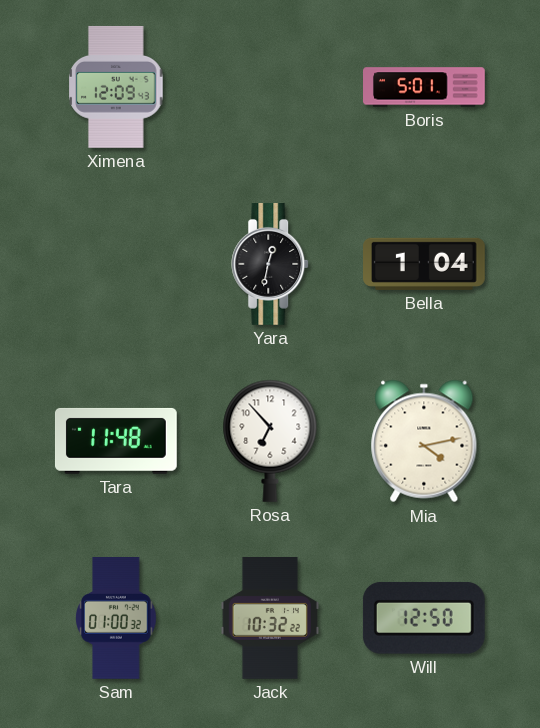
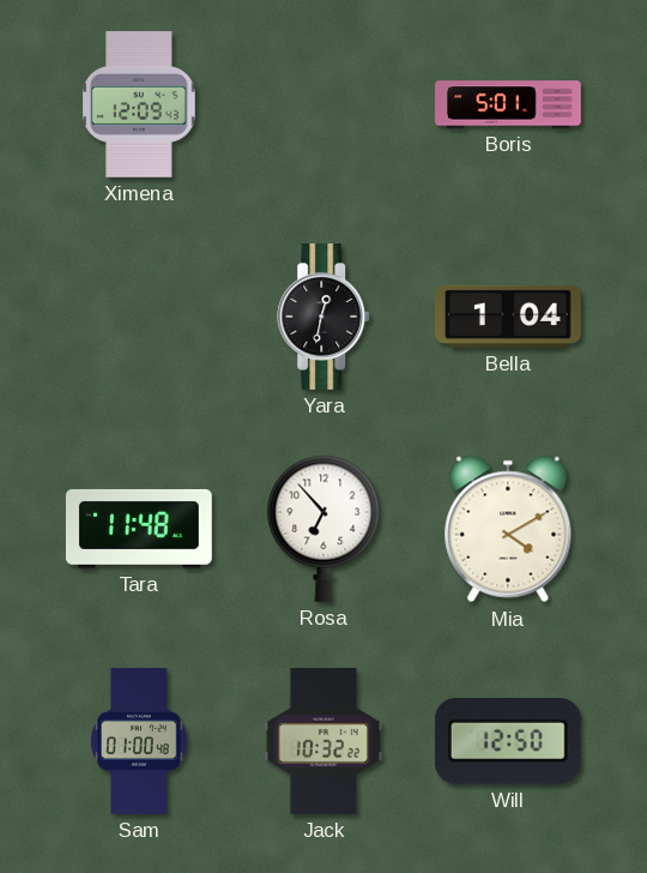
Mia: 4:13 -> 4:10 (508, 529)
Sam: 01:00:32 -> 01:00:48 (139, 742)
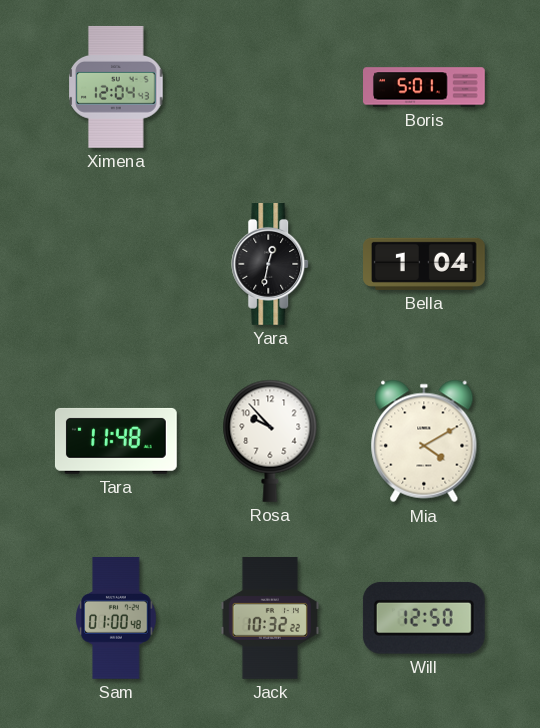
Ximena: 12:09 -> 12:04 (116, 87)
Rosa: 6:53 -> 9:53 (270, 441)
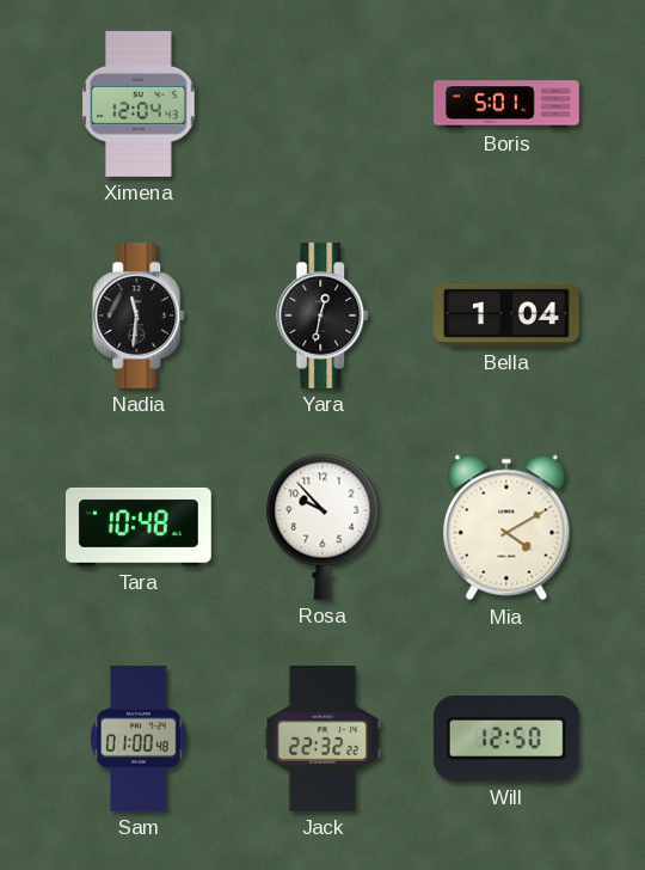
Nadia: none -> 11:31 (140, 317)
Tara: 11:48 -> 10:48 (139, 527)
Jack: 10:32 -> 22:32 (321, 740)
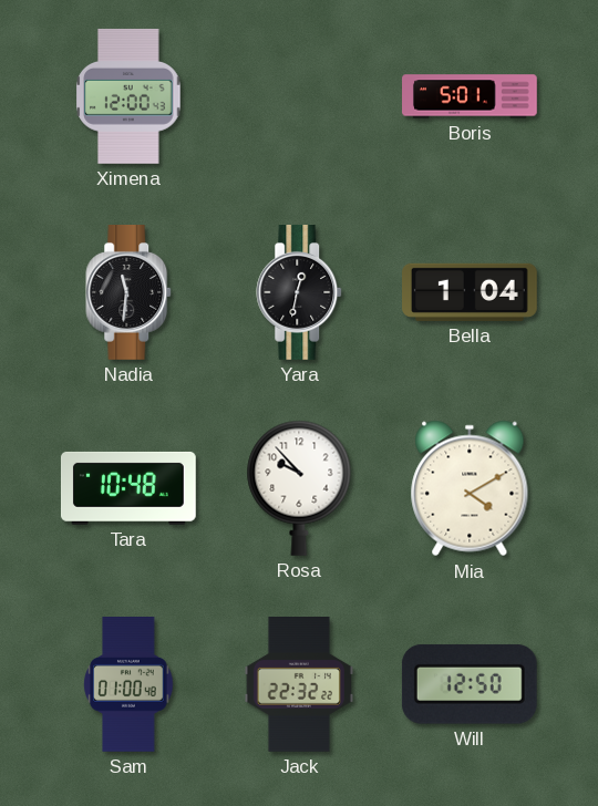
Ximena: 12:04 -> 12:00 (128, 96)
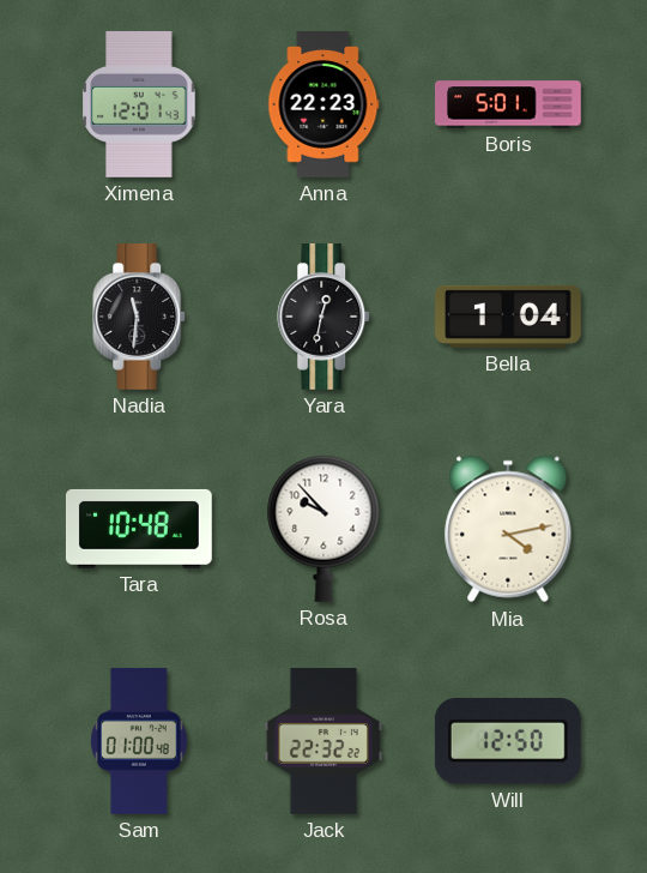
Ximena: 12:00 -> 12:01 (139, 104)
Anna: none -> 22:23 (323, 106)
Mia: 4:10 -> 4:13 (508, 529)
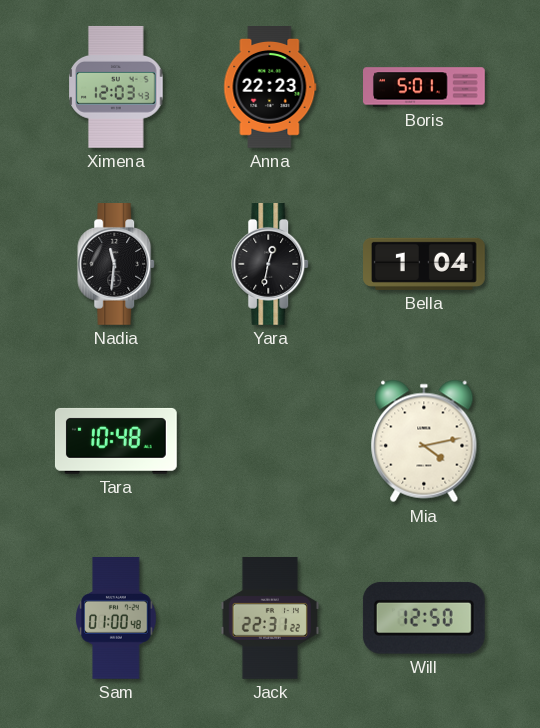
Ximena: 12:01 -> 12:03 (116, 87)
Rosa: 9:53 -> none (323, 529)
Jack: 22:32 -> 22:31 (269, 619)
